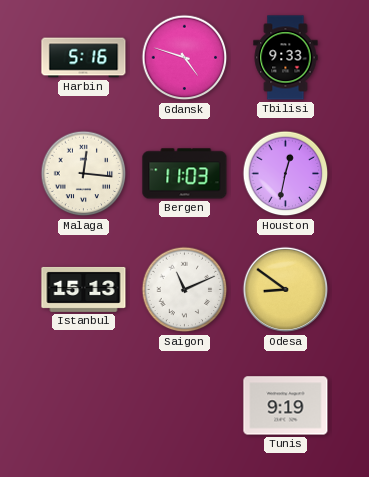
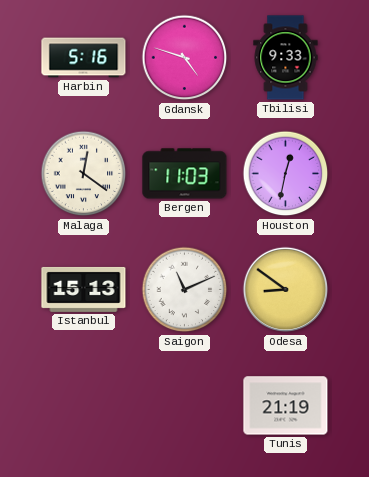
Malaga: 12:16 -> 12:21 (84, 174)
Tunis: 9:19 -> 21:19 (286, 406)
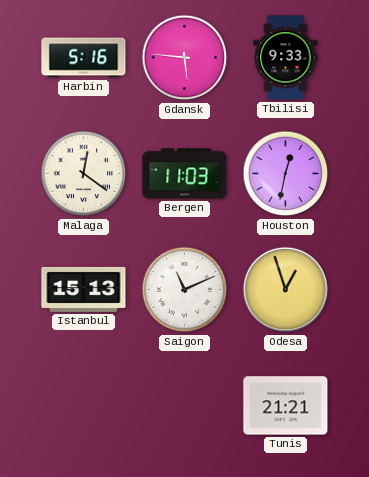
Gdansk: 4:48 -> 5:46 (185, 58)
Odesa: 8:51 -> 12:57 (286, 290)
Tunis: 21:19 -> 21:21 (286, 406)
